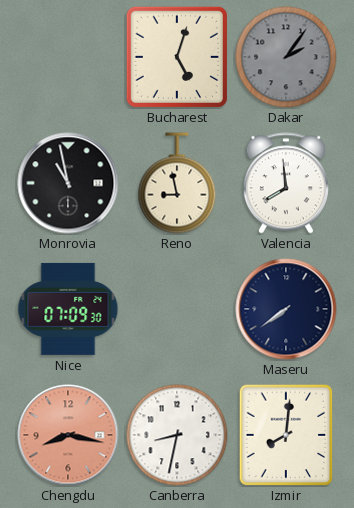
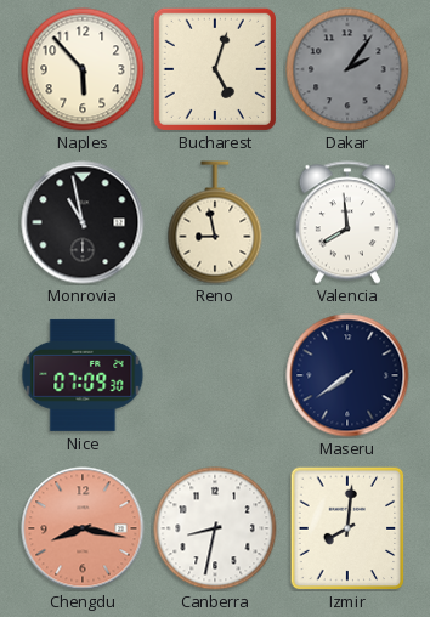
Naples: none -> 5:53 (83, 69)
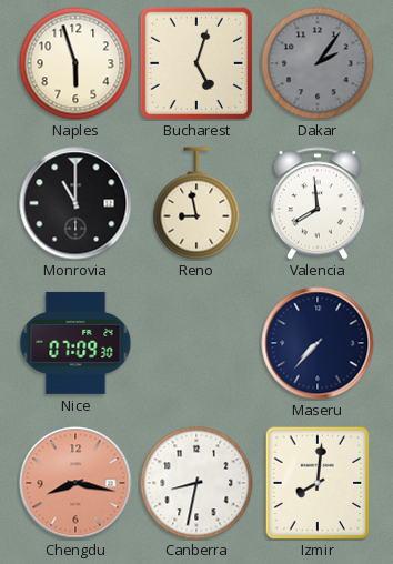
Naples: 5:53 -> 5:57 (75, 63)
Monrovia: 10:58 -> 11:00 (75, 203)
Maseru: 7:39 -> 7:37 (318, 343)
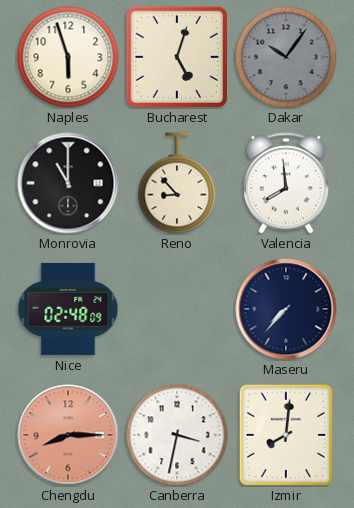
Dakar: 2:06 -> 10:06 (286, 57)
Reno: 8:58 -> 8:53 (177, 183)
Nice: 07:09 -> 02:48 (68, 309)
Chengdu: 8:17 -> 8:15 (68, 435)
Canberra: 8:32 -> 3:32 (177, 435)
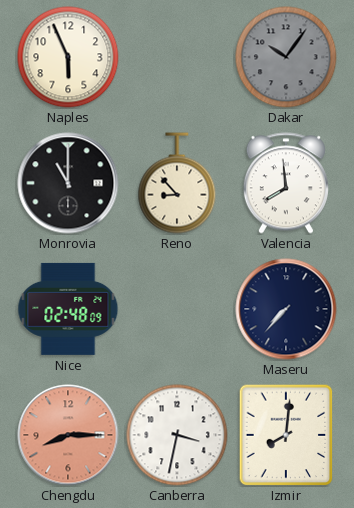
Naples: 5:57 -> 5:56 (68, 57)
Bucharest: 5:03 -> none (177, 57)
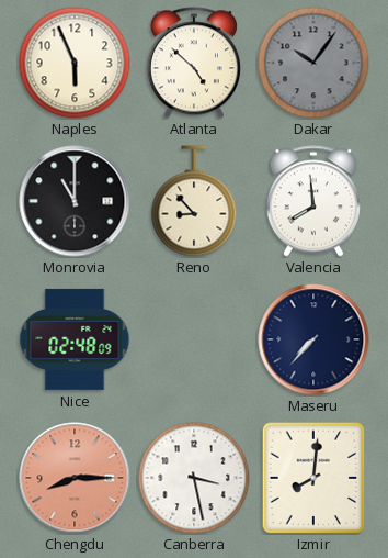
Atlanta: none -> 4:52 (194, 63)
Canberra: 3:32 -> 3:28 (194, 478)
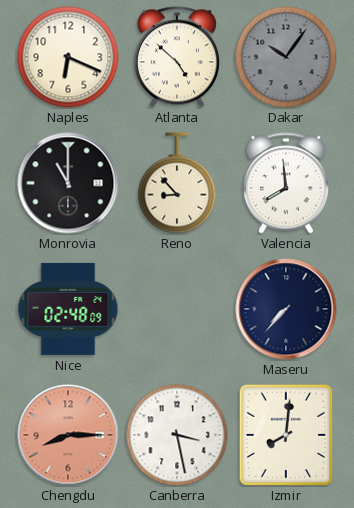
Naples: 5:56 -> 6:19 (68, 57)
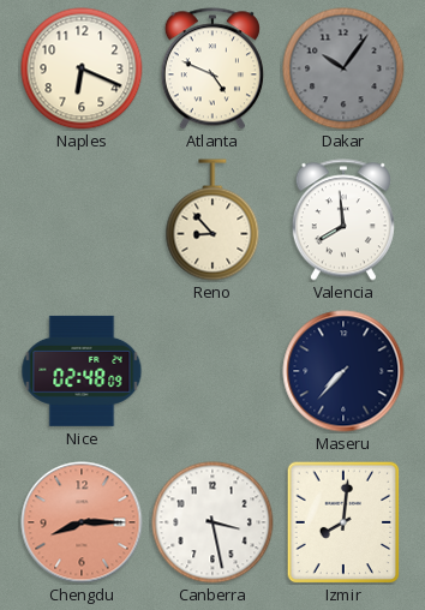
Atlanta: 4:52 -> 4:49 (212, 68)
Monrovia: 11:00 -> none (68, 183)
